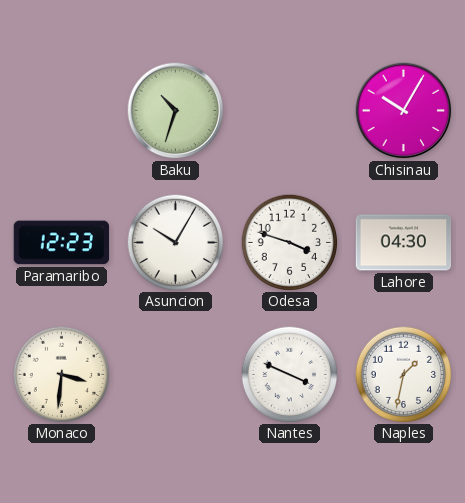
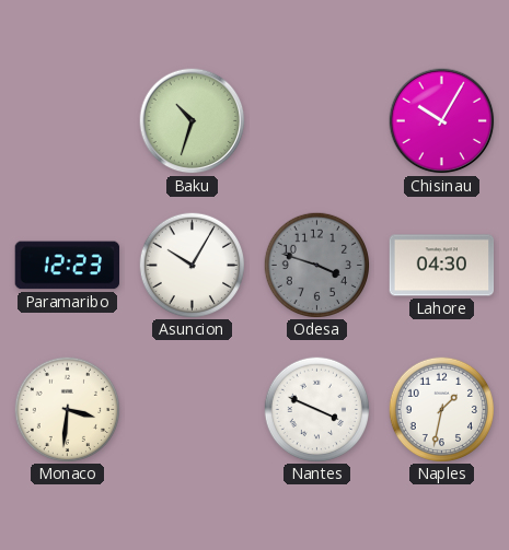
Odesa dial: white -> grey (316, 265)
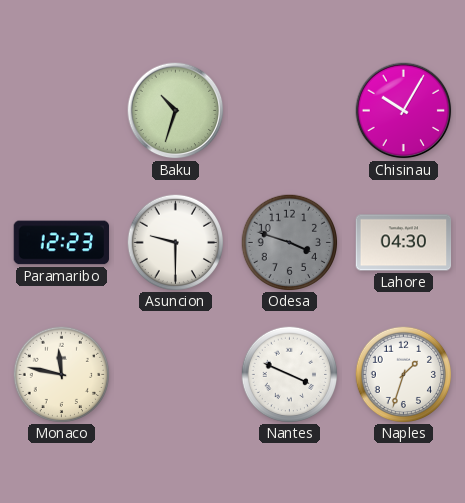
Asuncion: 10:05 -> 9:30 (175, 242)
Monaco: 3:31 -> 11:47 (61, 374)
Naples: 1:32 -> 1:33 (403, 374)
